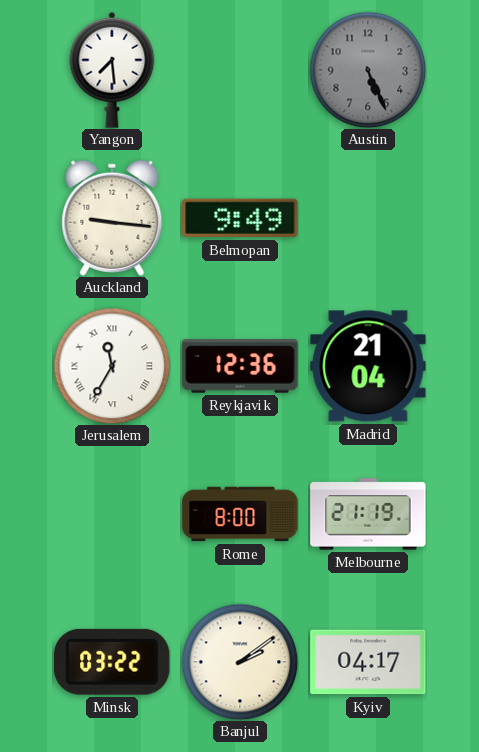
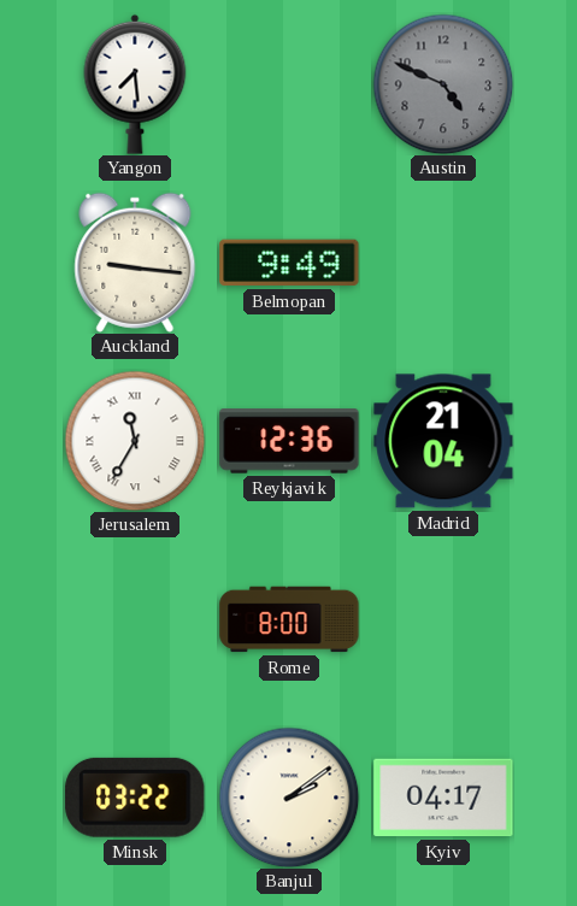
Austin: 5:26 -> 4:49 (443, 84)
Melbourne: 21:19 -> none (368, 514)
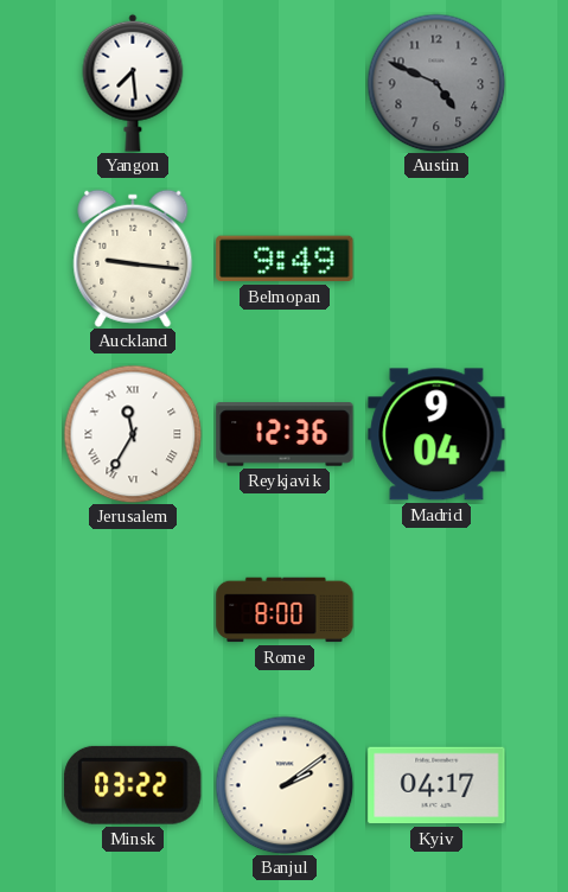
Madrid: 21:04 -> 9:04 (436, 434)
